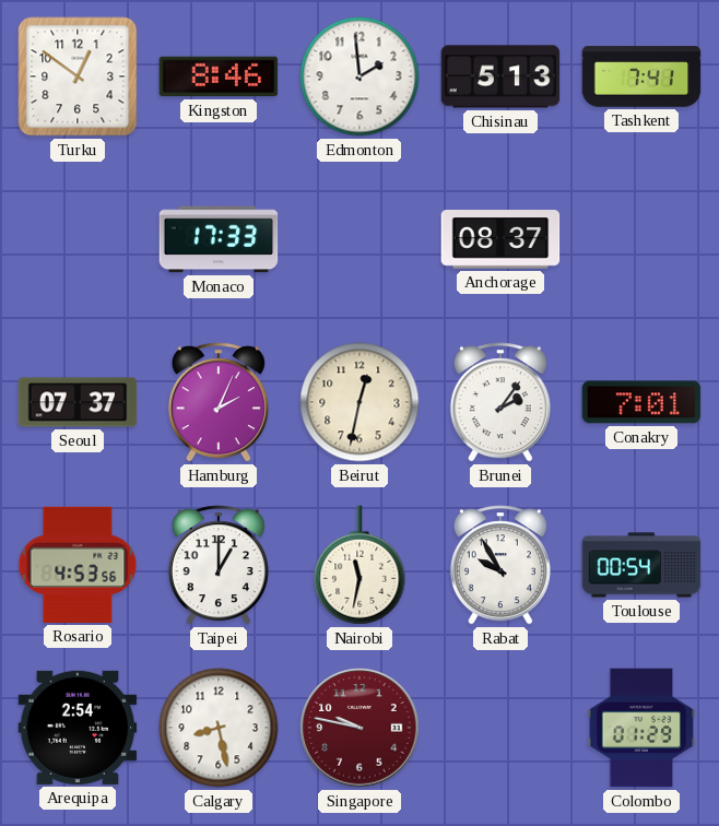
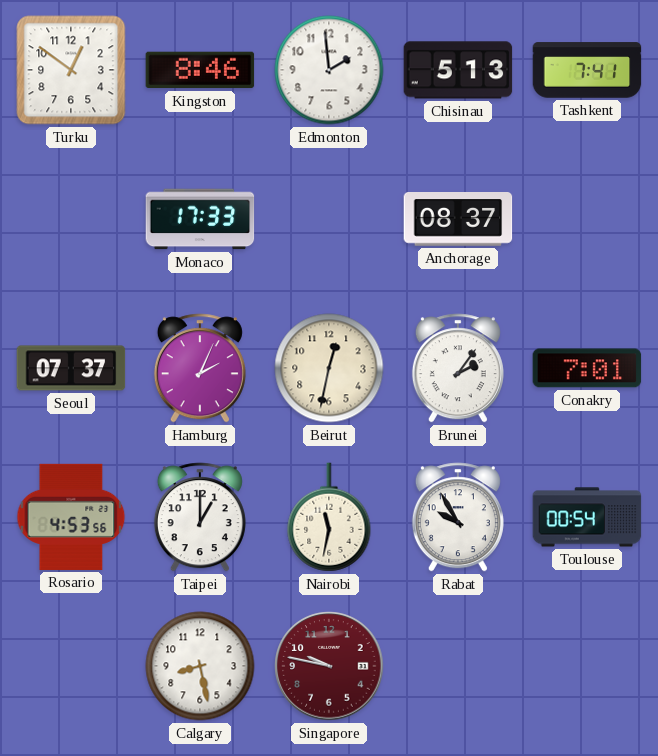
Arequipa: 2:54 -> none (78, 728)
Colombo: 01:29 -> none (641, 728)
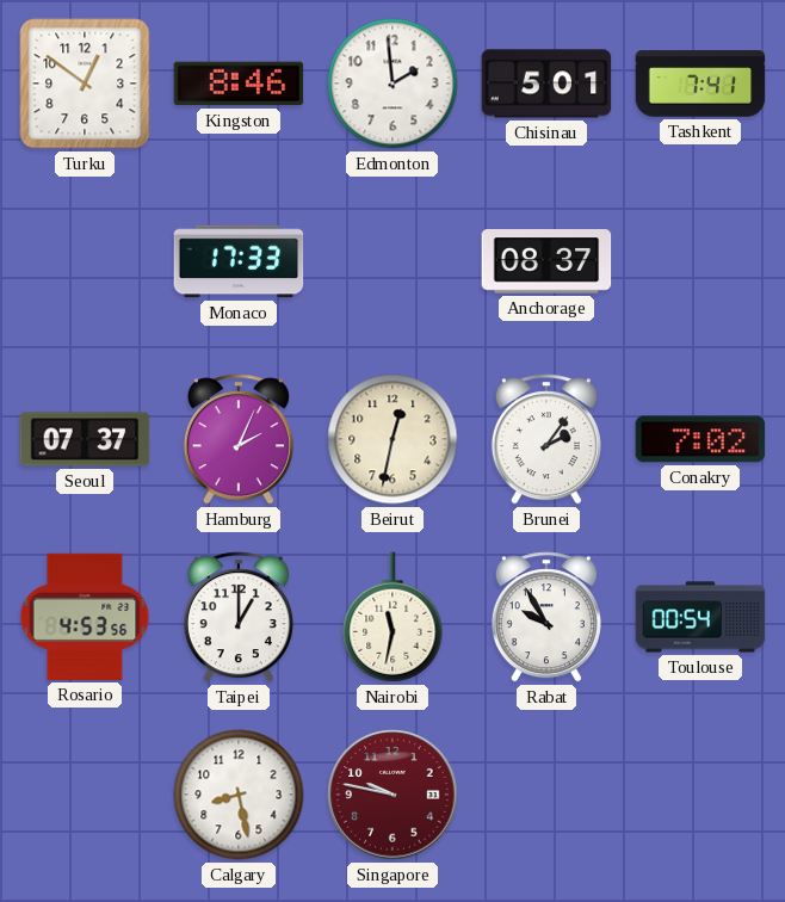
Chisinau: 5:13 -> 5:01 (546, 84)
Conakry: 7:01 -> 7:02 (700, 439)
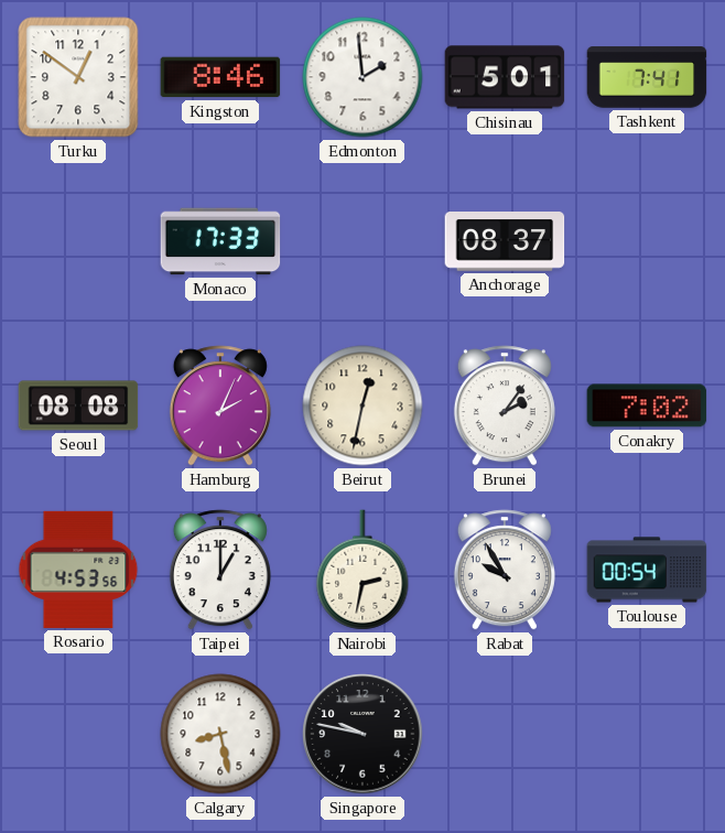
Seoul: 07:37 -> 08:08 (78, 405)
Nairobi: 11:32 -> 2:32 (362, 570)
Singapore dial: burgundy -> black (362, 734)
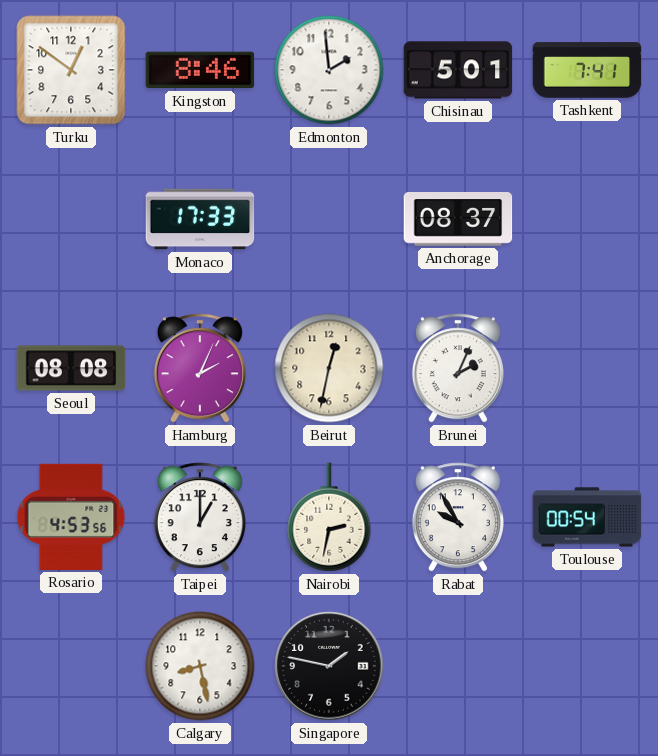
Brunei: 2:06 -> 2:04 (458, 368)
Conakry: 7:02 -> none (647, 405)
Singapore: 9:47 -> 1:47 (329, 666)
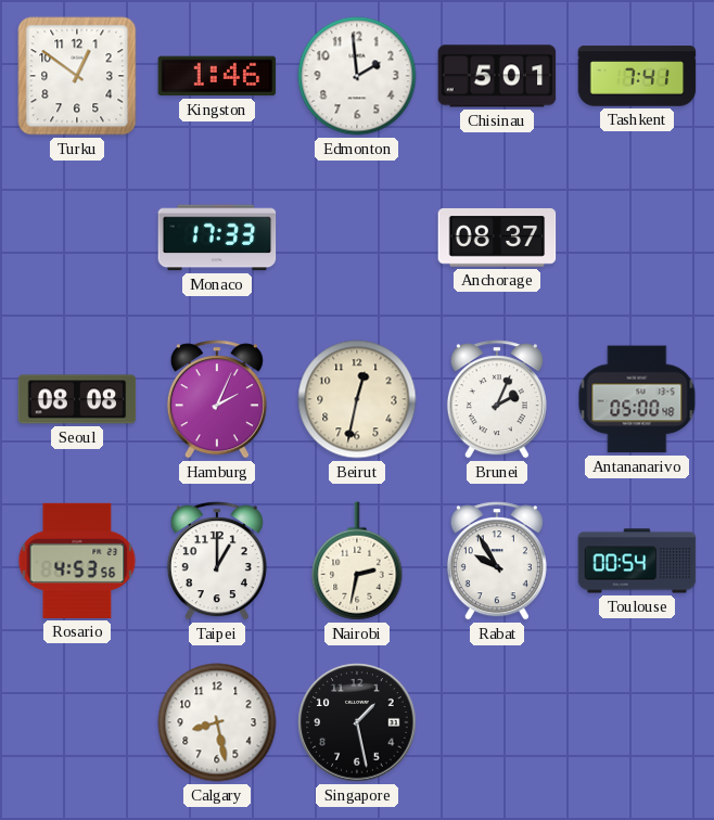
Kingston: 8:46 -> 1:46 (217, 76)
Antananarivo: none -> 05:00 (637, 399)
Singapore: 1:47 -> 1:28 (357, 722)
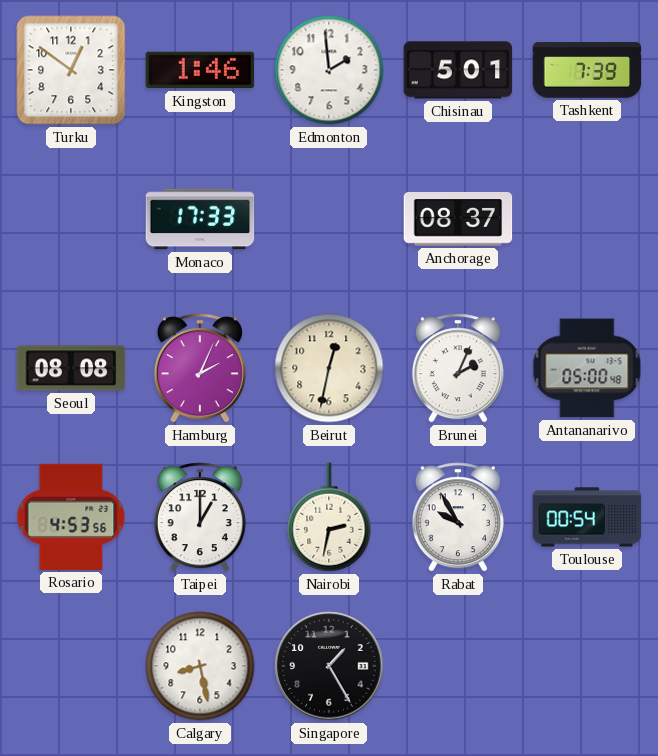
Tashkent: 7:41 -> 7:39 (587, 70)
Singapore: 1:28 -> 1:25 (329, 666)
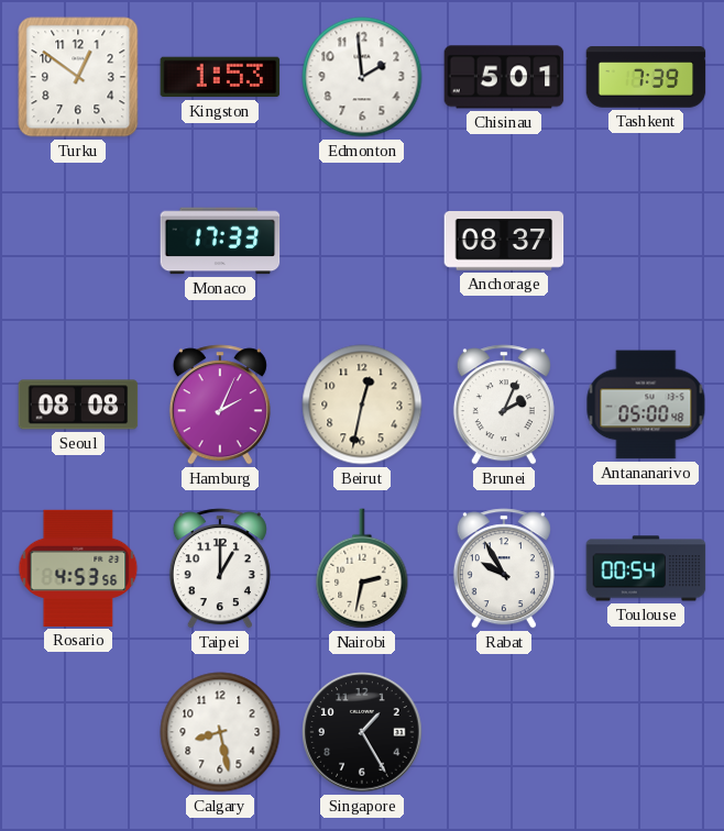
Kingston: 1:46 -> 1:53 (220, 77)
